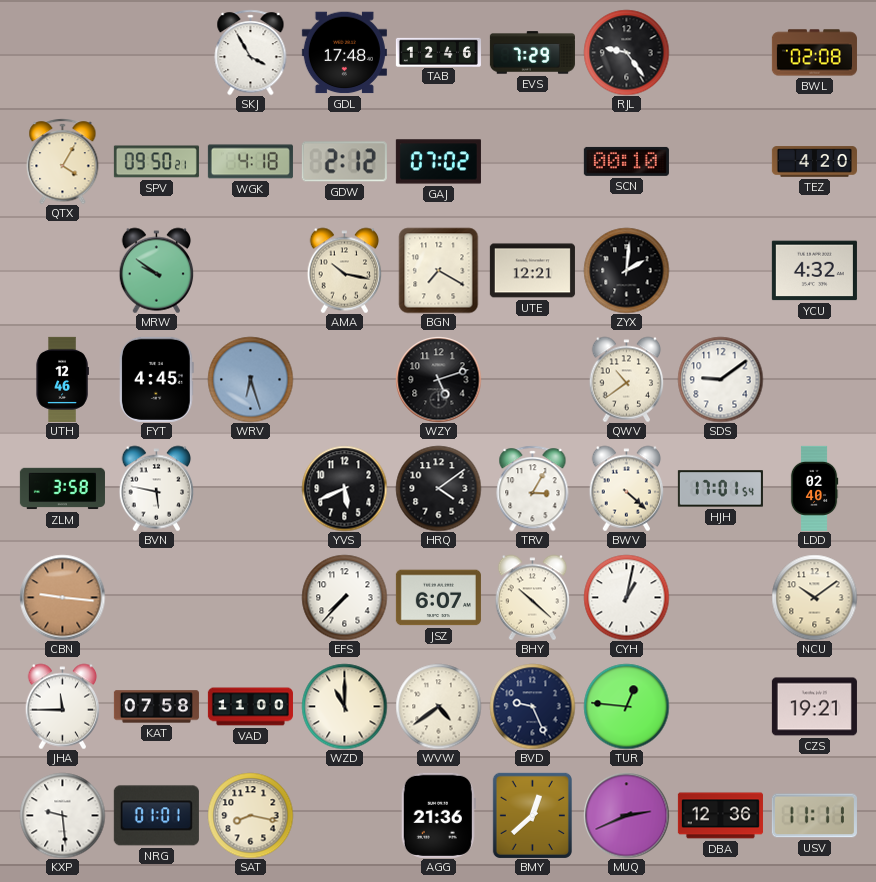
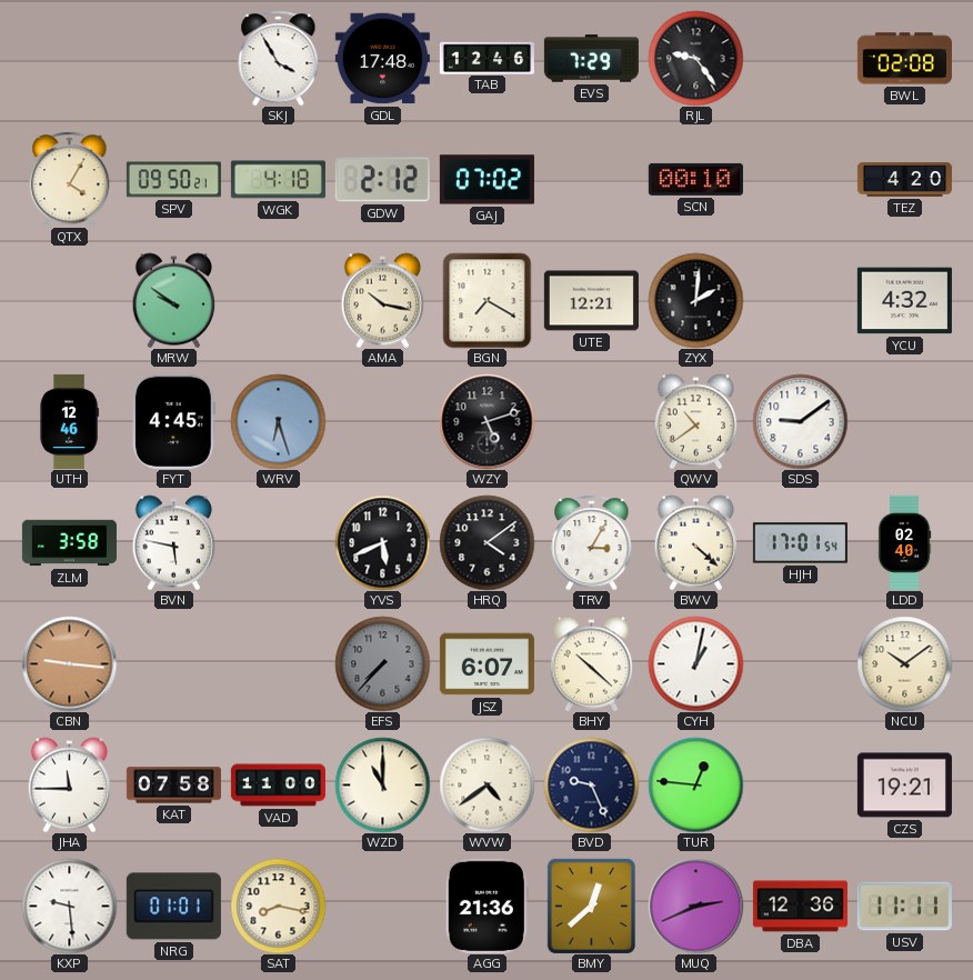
EFS dial: white -> grey (382, 663)
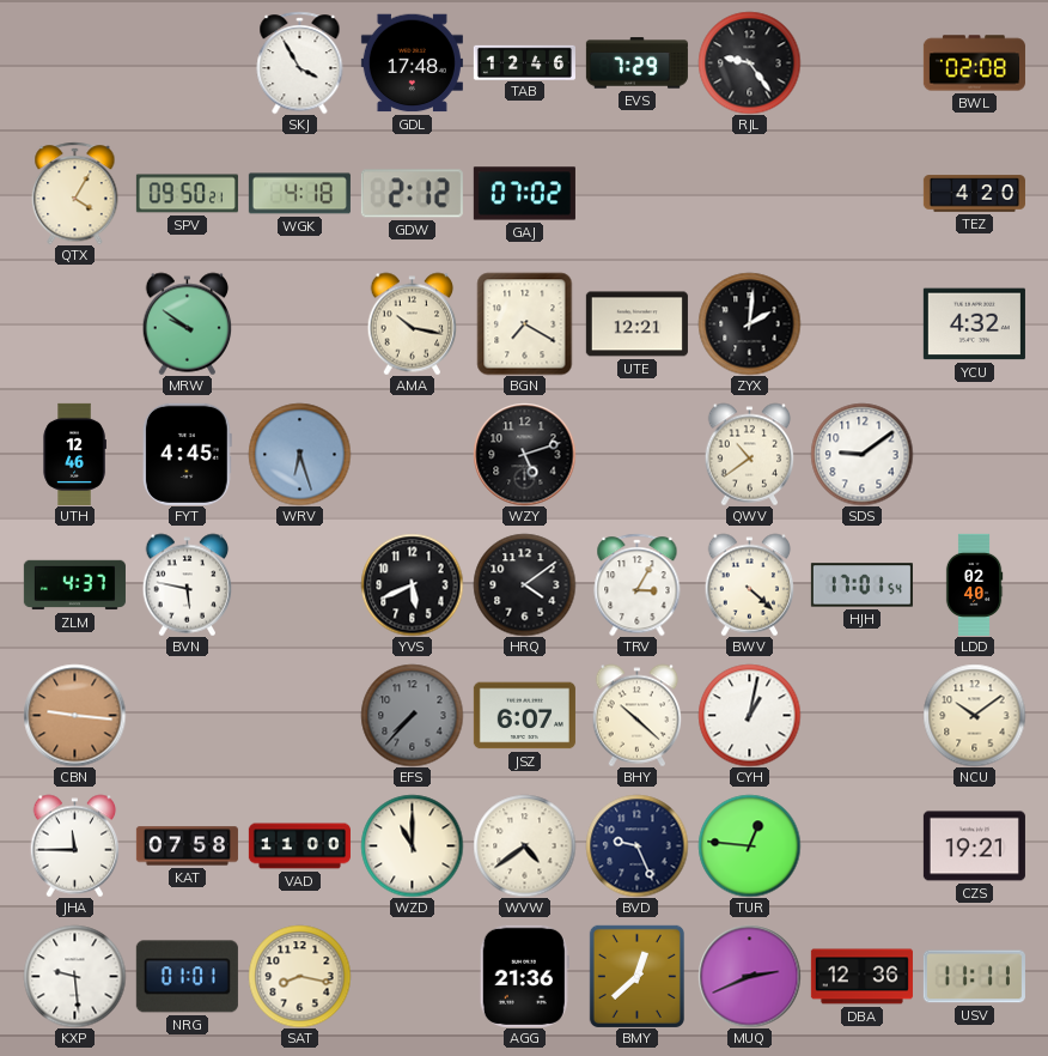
SCN: 00:10 -> none (695, 179)
ZLM: 3:58 -> 4:37 (74, 585)
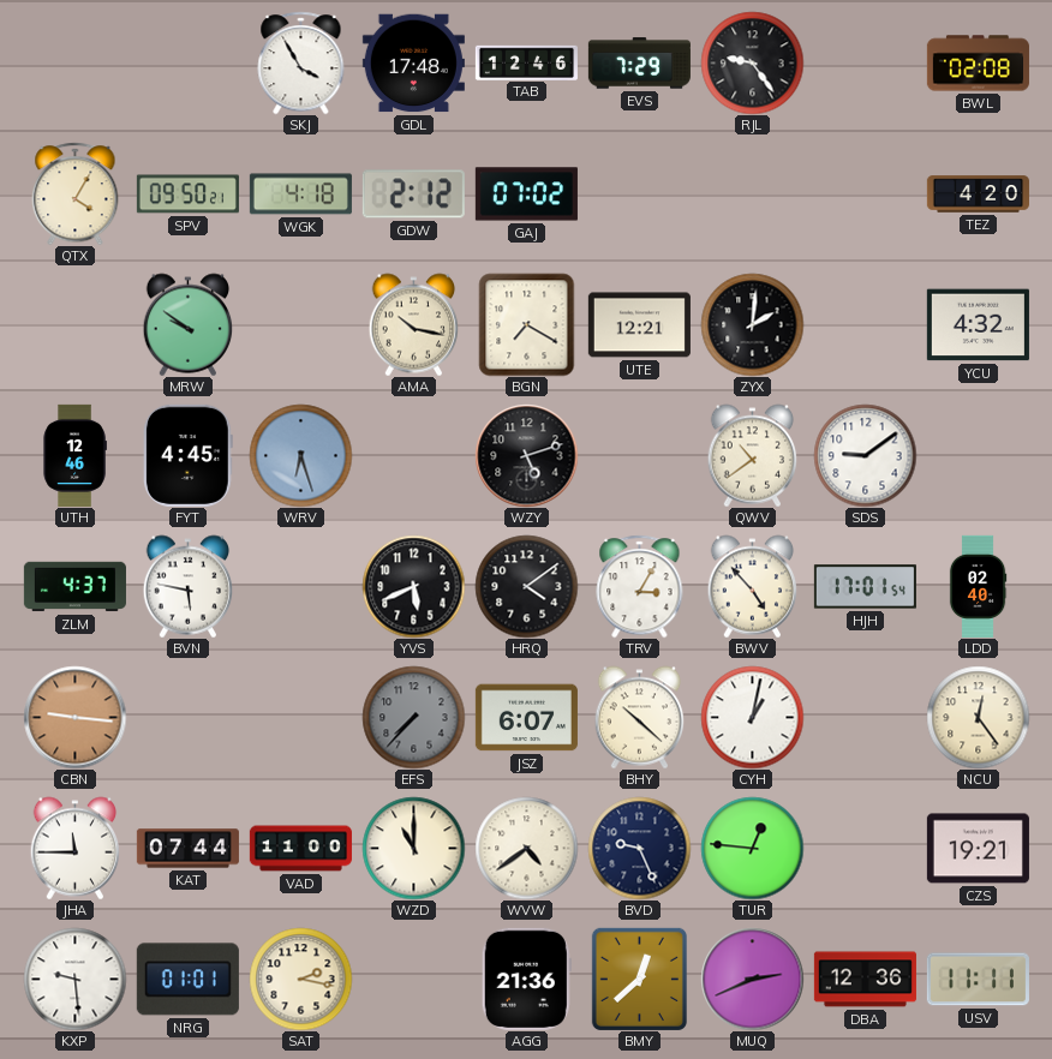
BWV: 4:22 -> 4:53 (753, 586)
NCU: 10:09 -> 12:24 (978, 717)
KAT: 07:58 -> 07:44 (187, 849)
SAT: 8:17 -> 2:17 (300, 979)
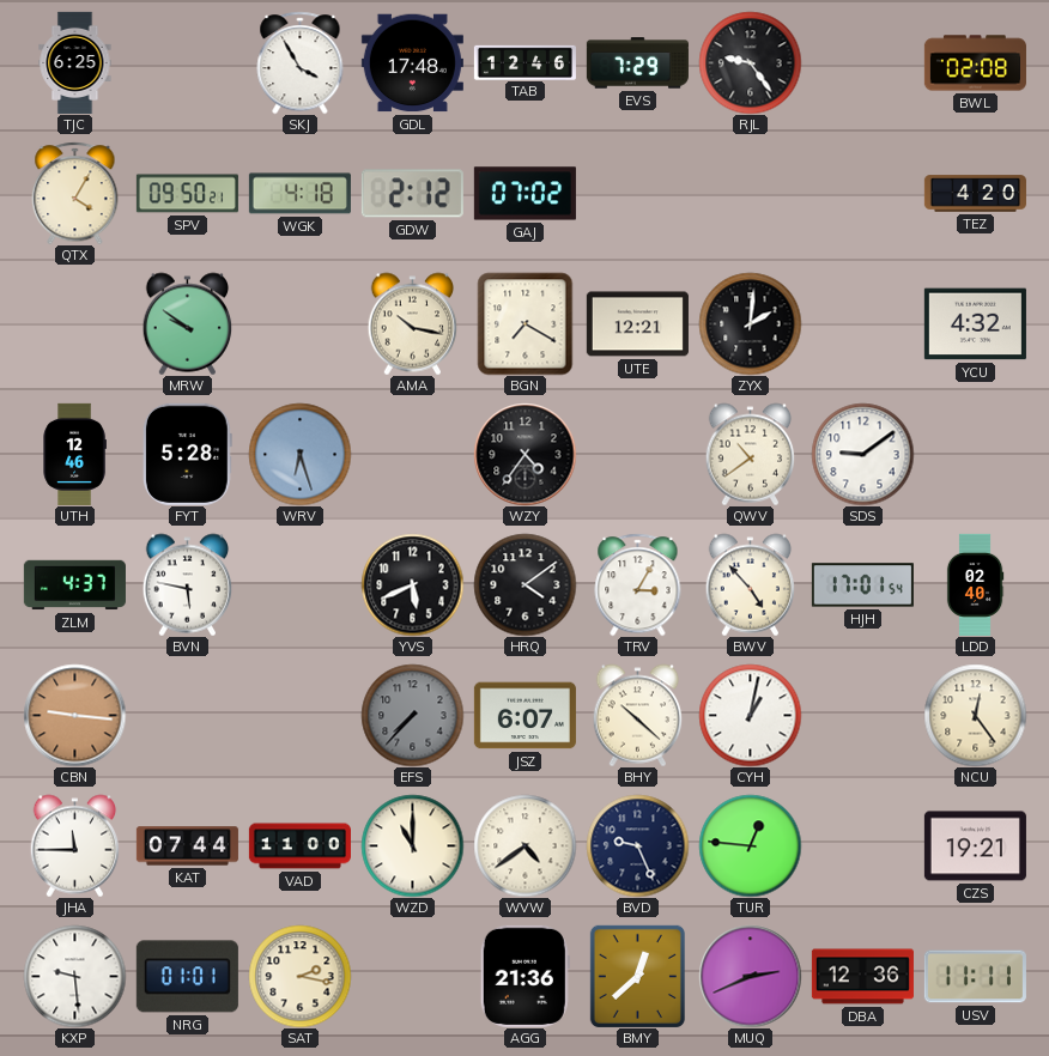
TJC: none -> 6:25 (75, 62)
FYT: 4:45 -> 5:28 (187, 454)
WZY: 5:12 -> 4:36 (524, 454)
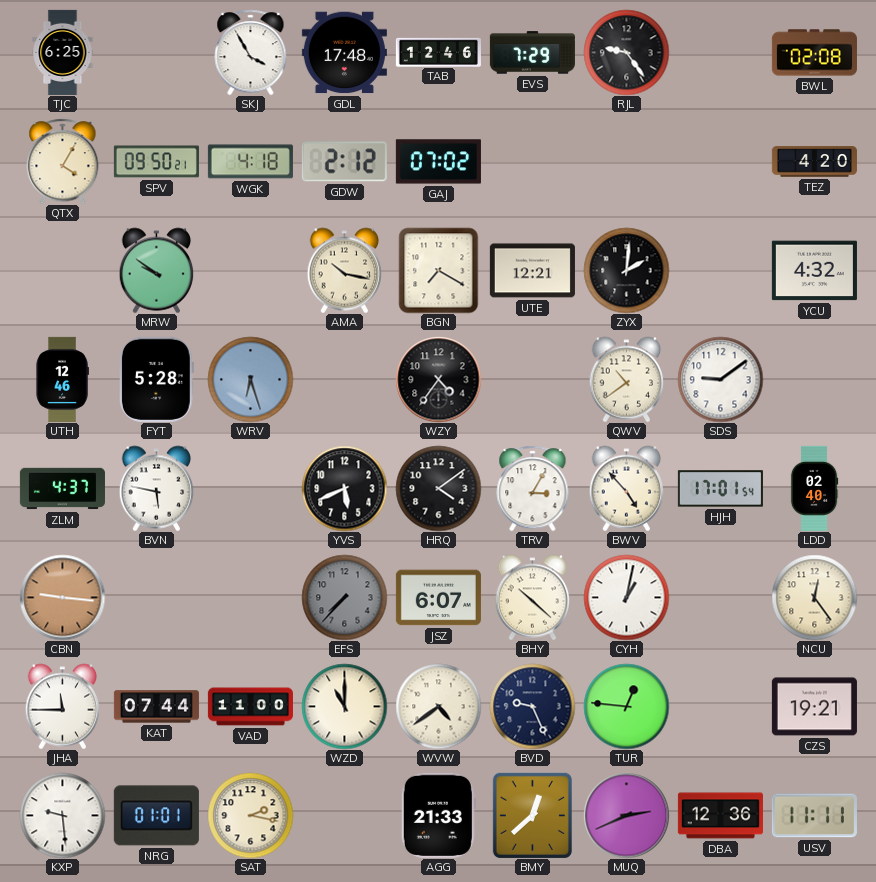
AGG: 21:36 -> 21:33 (438, 815)
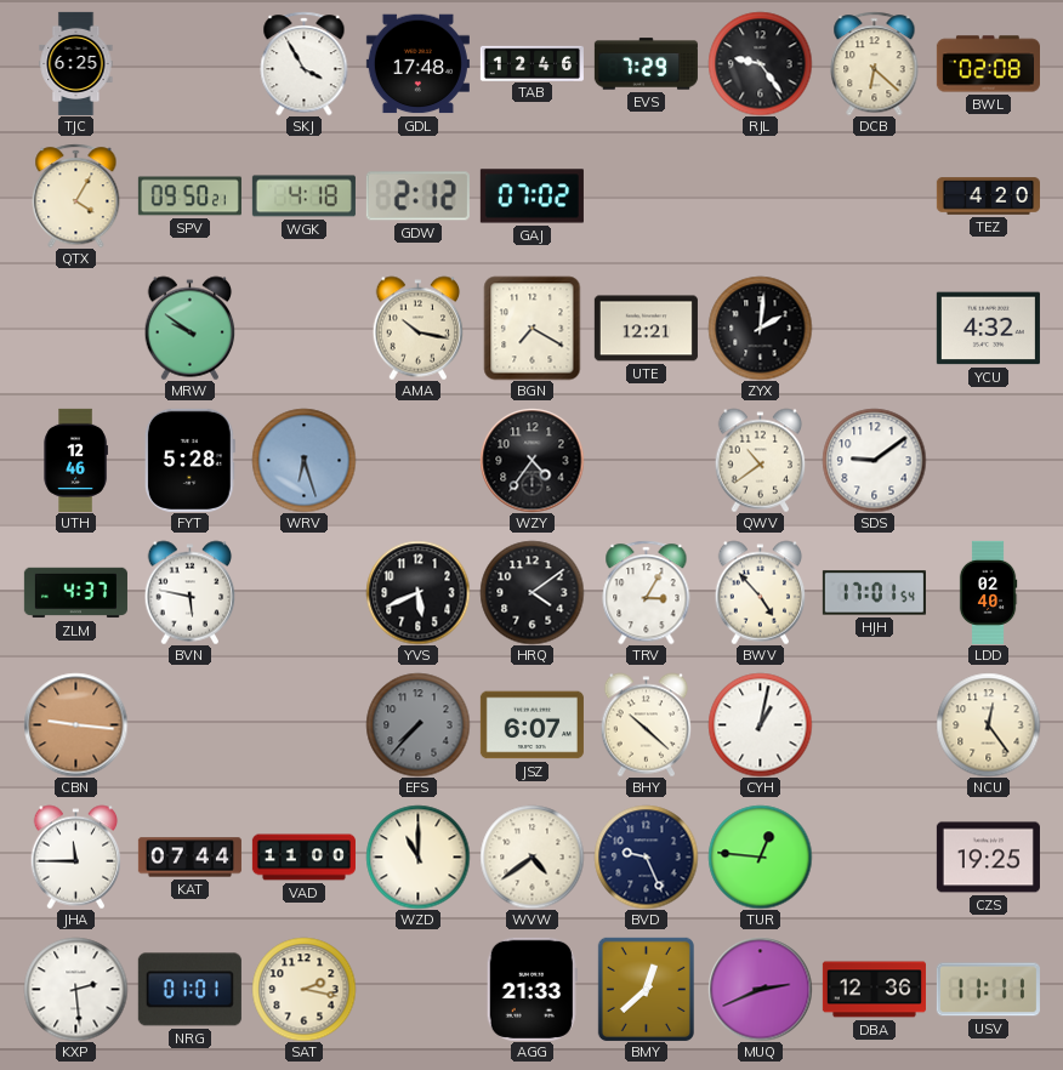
DCB: none -> 6:22 (875, 63)
CZS: 19:21 -> 19:25 (988, 858)
KXP: 9:29 -> 2:29 (75, 989)
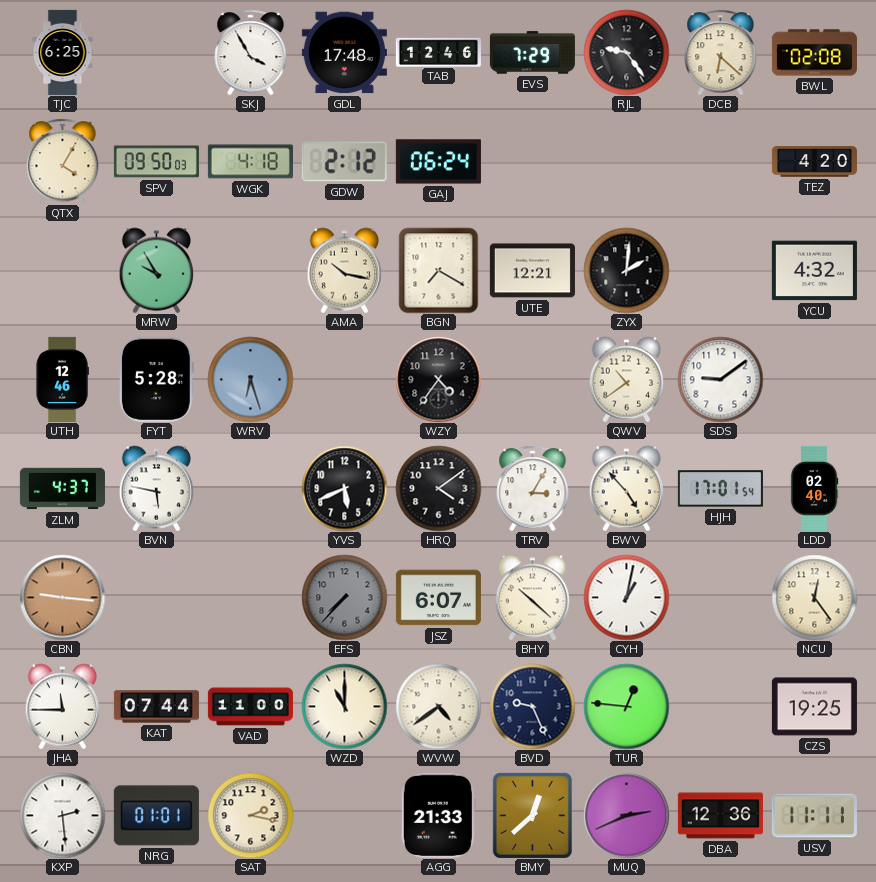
SPV: 09:50:21 -> 09:50:03 (156, 162)
GAJ: 07:02 -> 06:24 (438, 162)
MRW: 9:51 -> 9:55 (157, 270)
